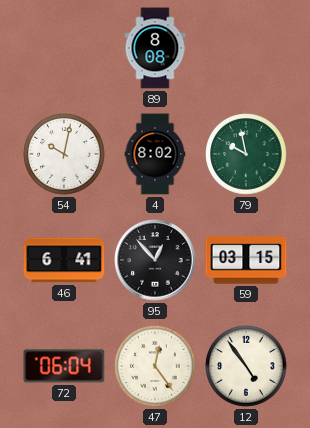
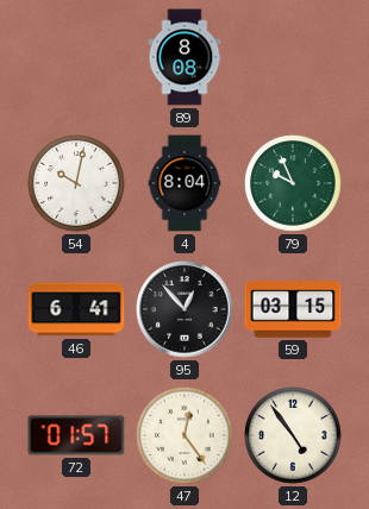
4: 8:02 -> 8:04 (185, 183)
79: 9:58 -> 9:56 (293, 183)
72: 06:04 -> 01:57 (76, 435)
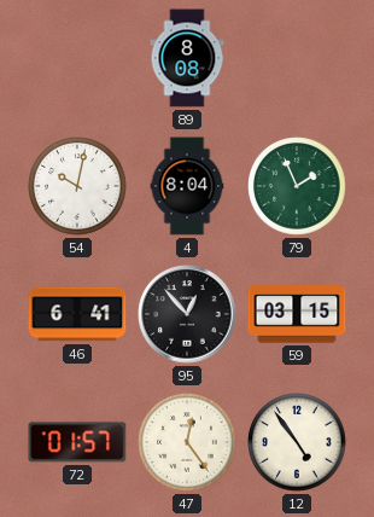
79: 9:56 -> 1:56 (297, 186)
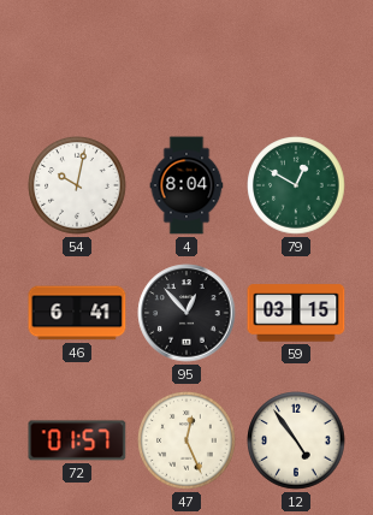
89: 8:08 -> none (187, 58)
79: 1:56 -> 12:50 (296, 185)
47: 12:24 -> 12:26 (186, 440)
